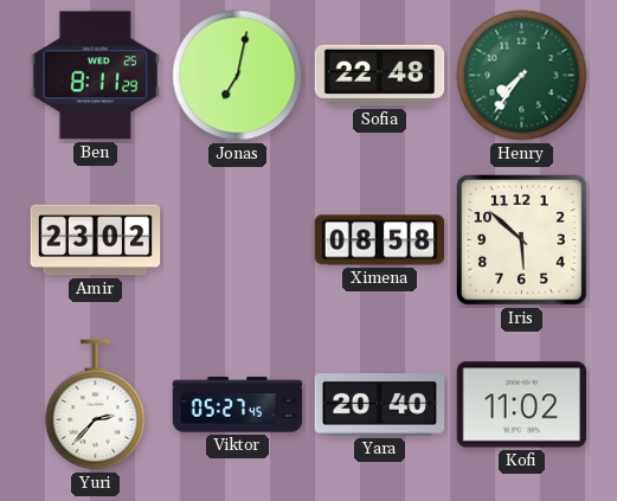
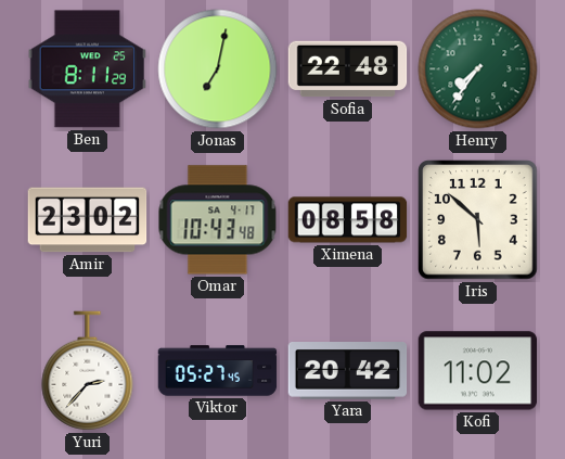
Omar: none -> 10:43 (218, 220)
Yara: 20:40 -> 20:42 (348, 371)
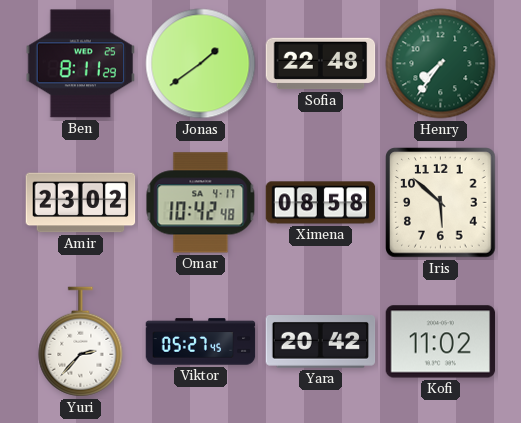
Jonas: 7:02 -> 1:39 (201, 64)
Omar: 10:43 -> 10:42 (201, 203)
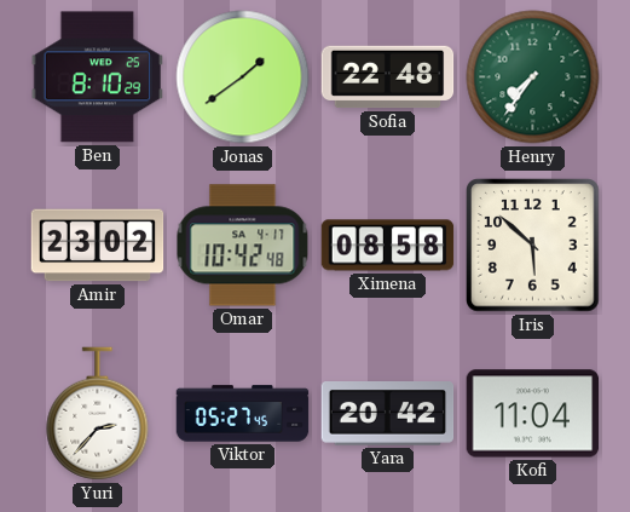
Ben: 8:11 -> 8:10 (97, 77)
Kofi: 11:02 -> 11:04 (533, 414)
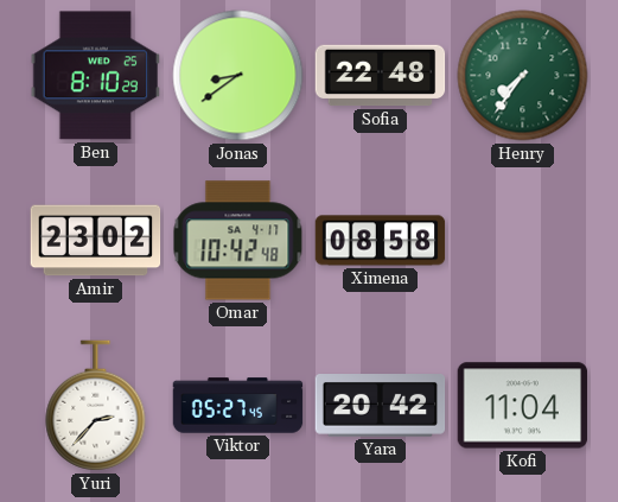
Jonas: 1:39 -> 8:39 (238, 76)
Iris: 5:52 -> none (533, 246)
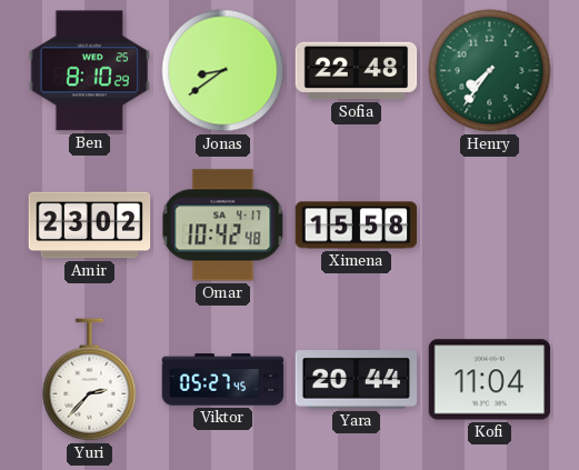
Ximena: 08:58 -> 15:58 (357, 226)
Yara: 20:42 -> 20:44 (357, 380)
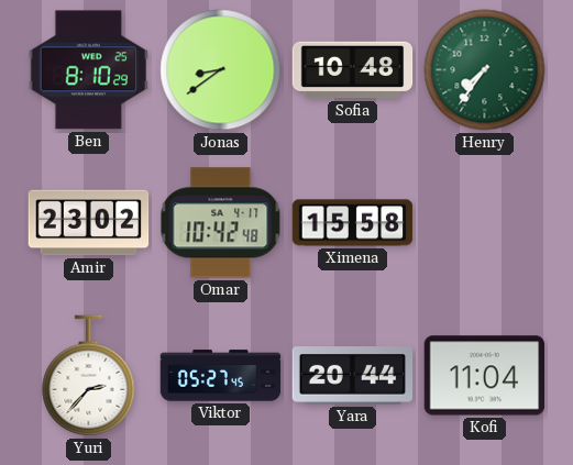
Sofia: 22:48 -> 10:48 (353, 70)
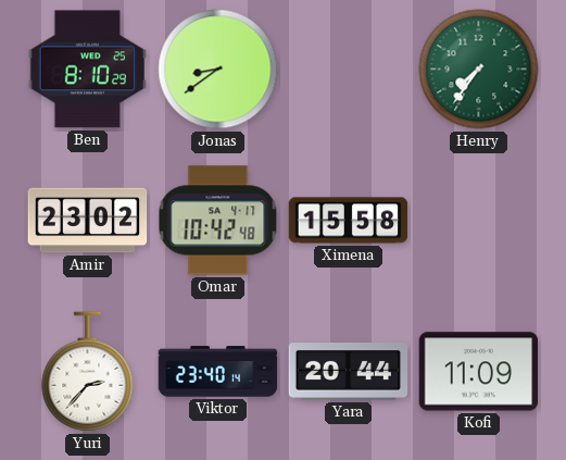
Sofia: 10:48 -> none (353, 70)
Viktor: 05:27 -> 23:40 (218, 372)
Kofi: 11:04 -> 11:09 (479, 372)
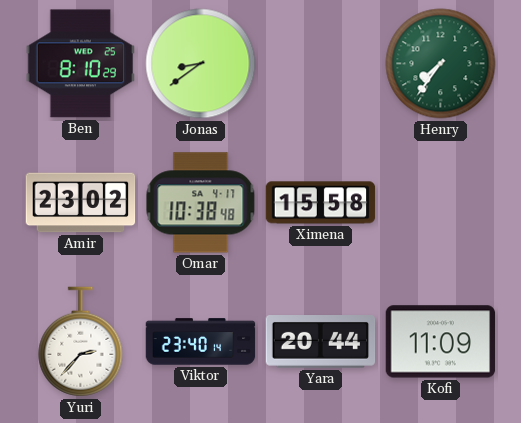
Omar: 10:42 -> 10:38 (201, 203)
